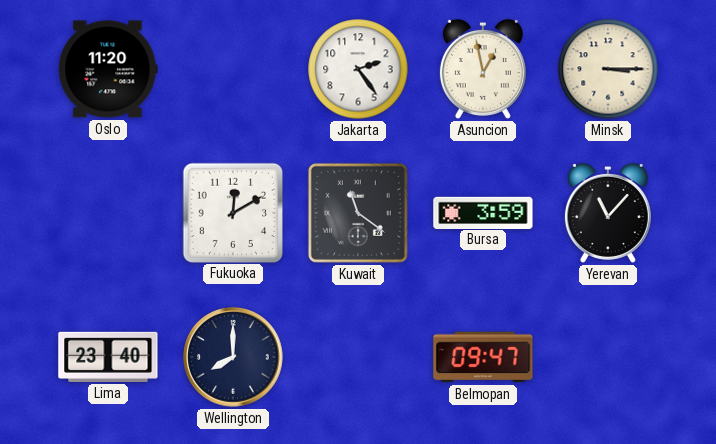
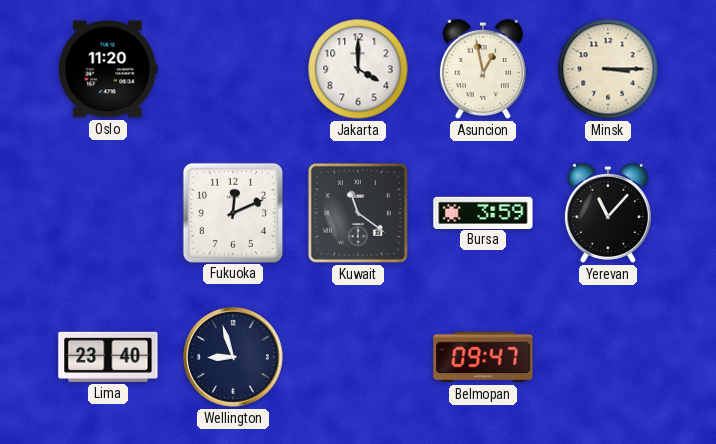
Jakarta: 2:24 -> 4:00 (358, 69)
Fukuoka: 12:10 -> 12:11 (232, 212)
Wellington: 8:00 -> 8:57 (233, 357)
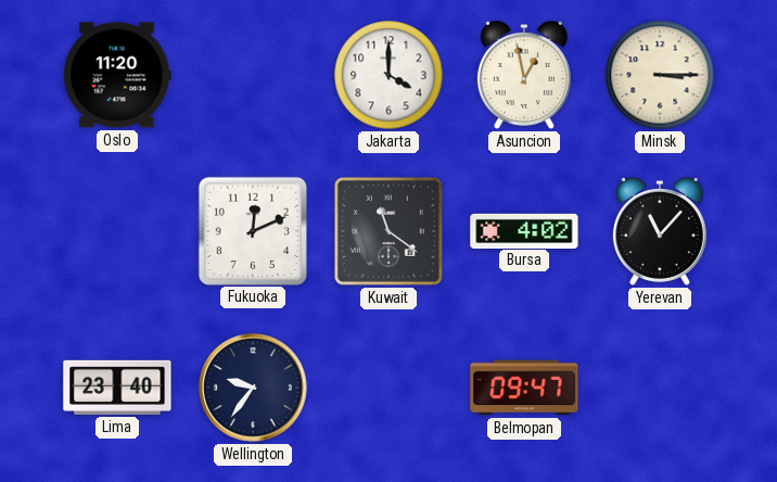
Bursa: 3:59 -> 4:02 (524, 230)
Wellington: 8:57 -> 9:36 (253, 388)
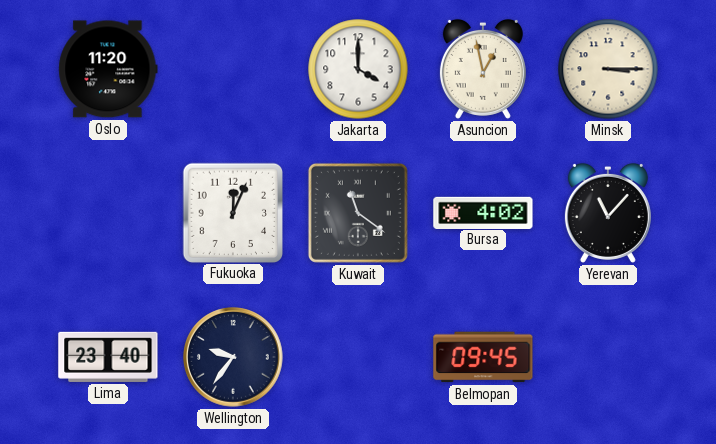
Fukuoka: 12:11 -> 12:04 (232, 212)
Belmopan: 09:47 -> 09:45 (483, 357)
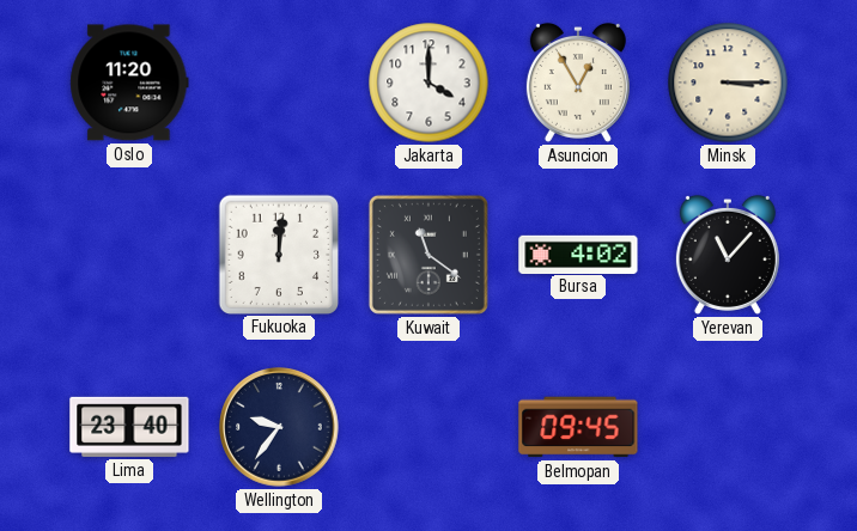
Asuncion: 12:58 -> 12:55 (578, 83)
Fukuoka: 12:04 -> 12:01 (278, 254)
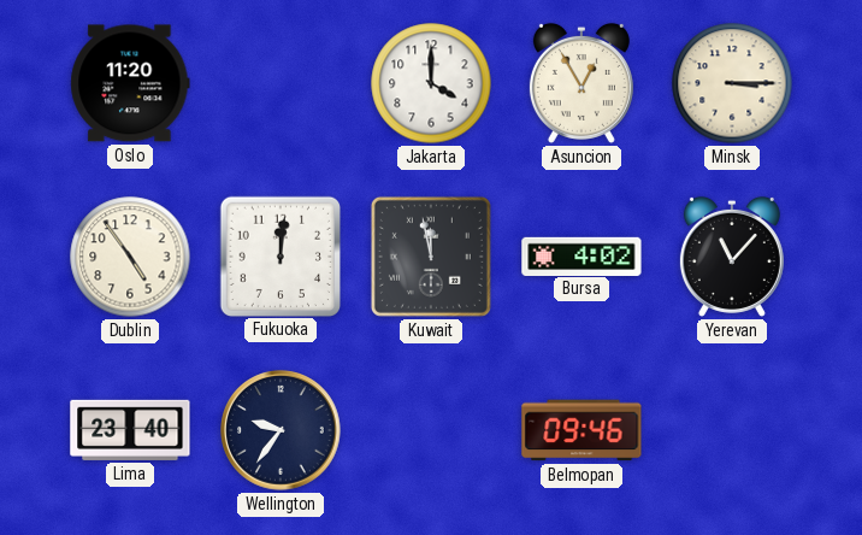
Dublin: none -> 4:54 (130, 257)
Kuwait: 11:21 -> 11:58 (431, 257)
Belmopan: 09:45 -> 09:46 (581, 430)
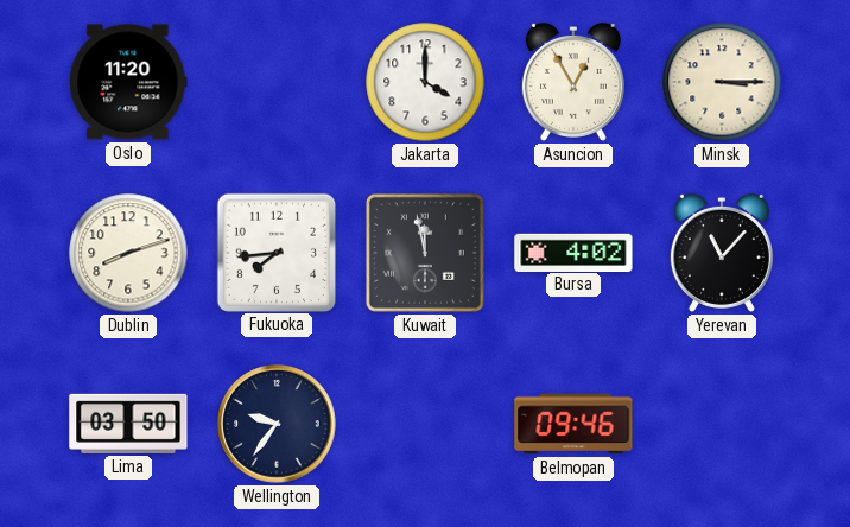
Dublin: 4:54 -> 8:12 (128, 253)
Fukuoka: 12:01 -> 7:44 (275, 252)
Lima: 23:40 -> 03:50 (128, 424)
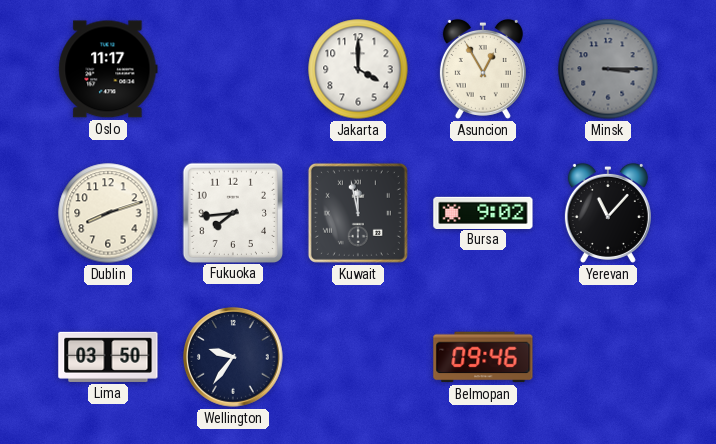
Oslo: 11:20 -> 11:17 (108, 69)
Minsk dial: cream -> grey (608, 69)
Bursa: 4:02 -> 9:02 (483, 212)
